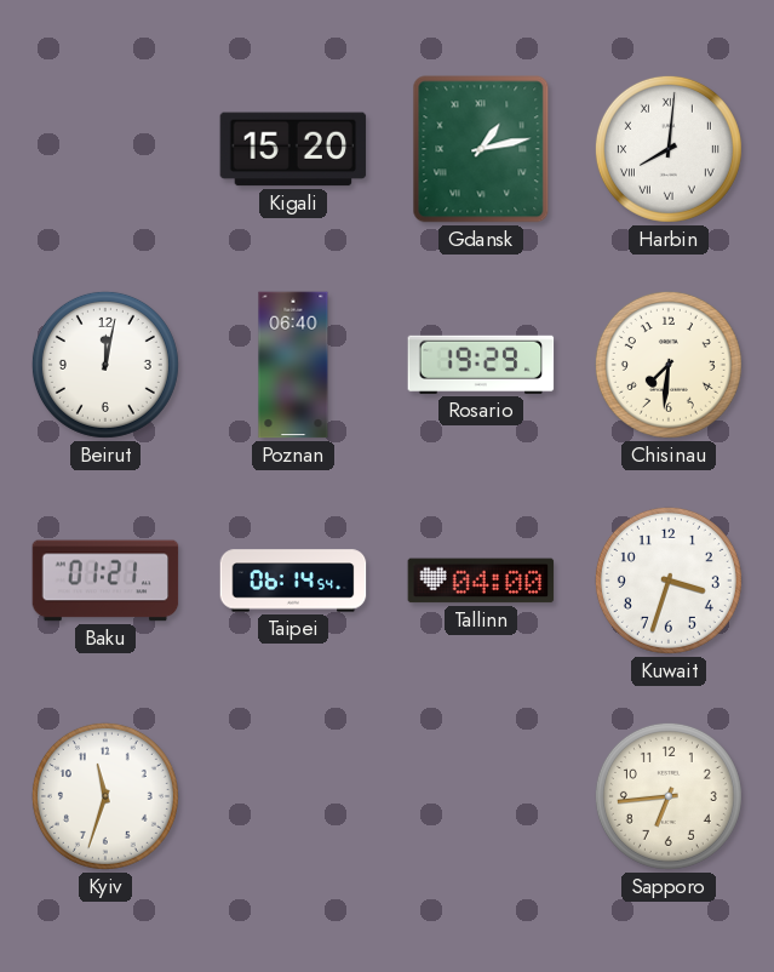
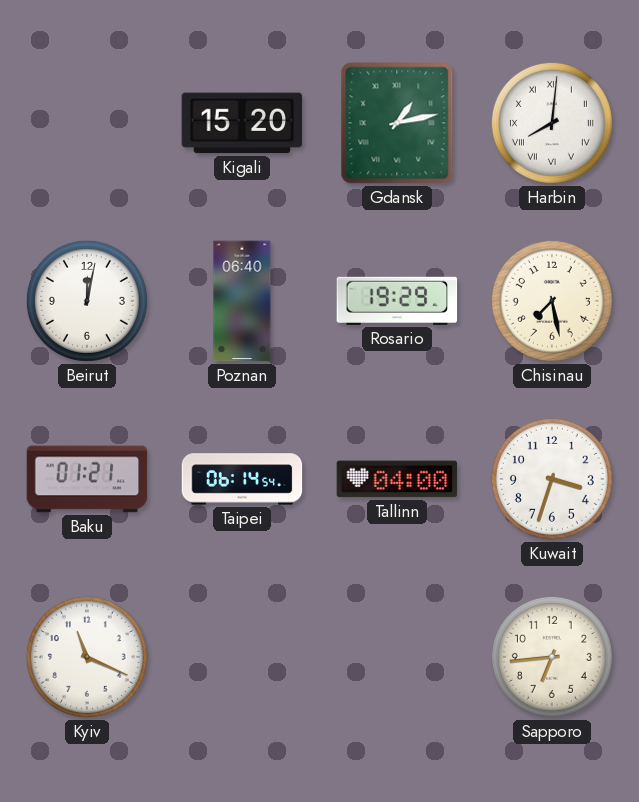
Chisinau: 7:31 -> 7:28 (552, 301)
Kyiv: 11:33 -> 11:19 (87, 657)
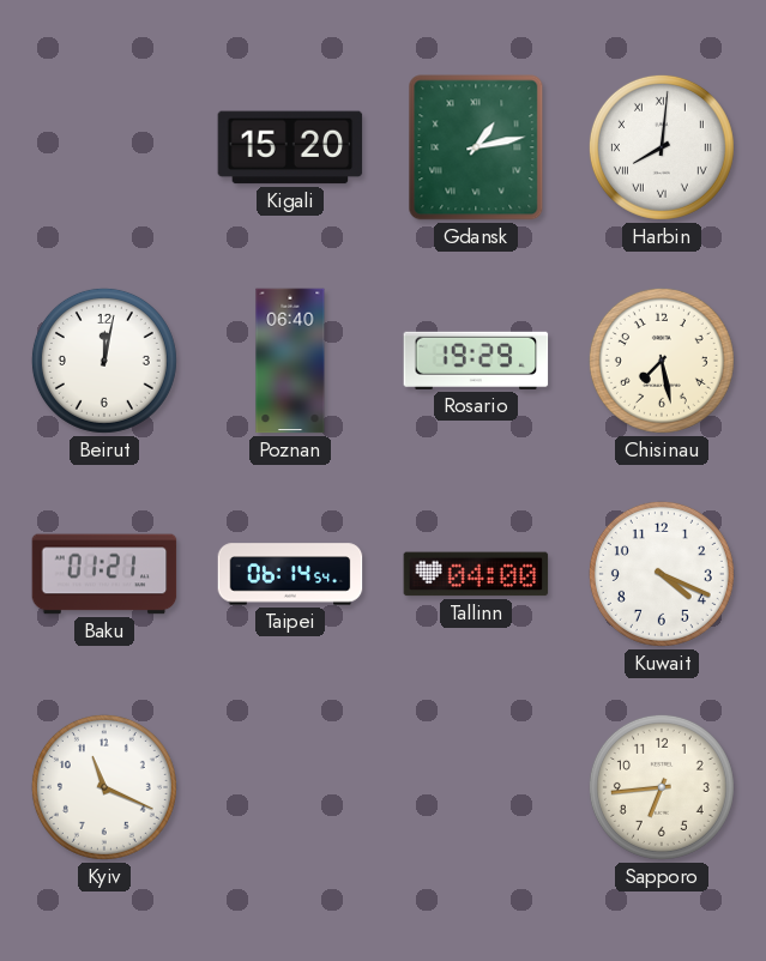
Kuwait: 3:33 -> 4:19 (662, 574)
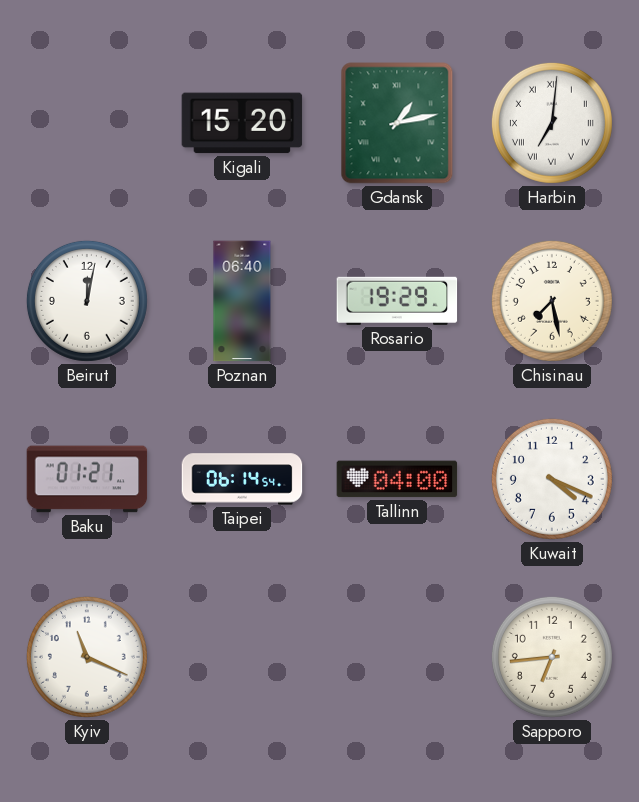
Harbin: 8:01 -> 7:01 (552, 123)
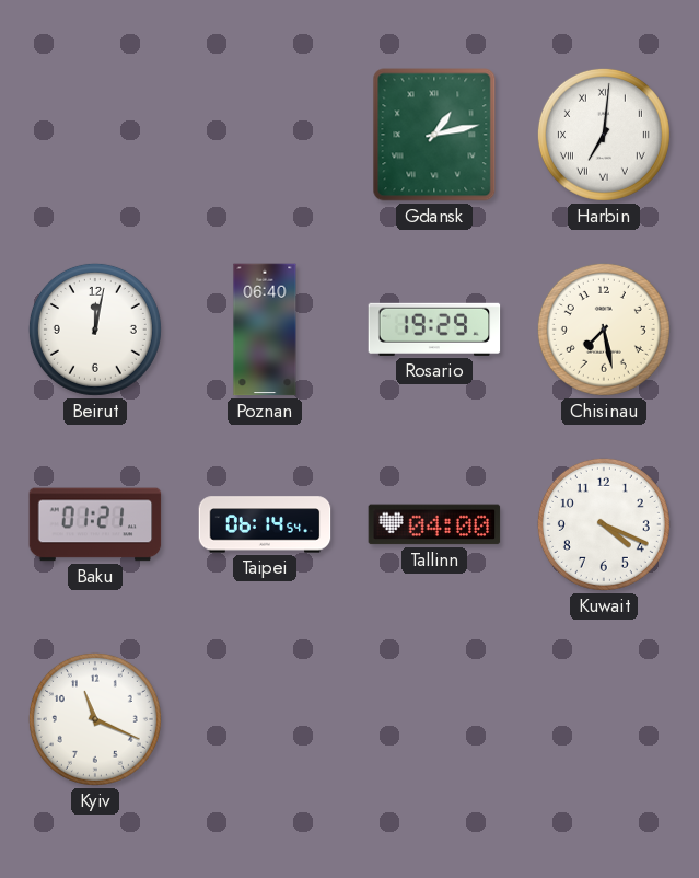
Kigali: 15:20 -> none (242, 123)
Sapporo: 6:44 -> none (552, 657)
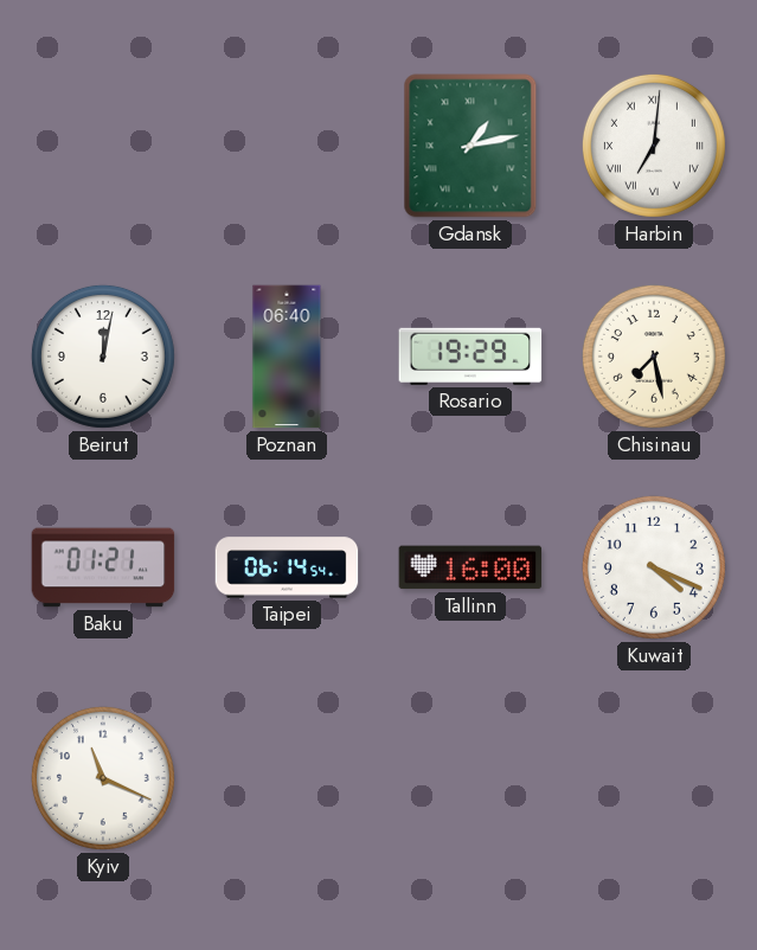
Tallinn: 04:00 -> 16:00 (470, 567)
